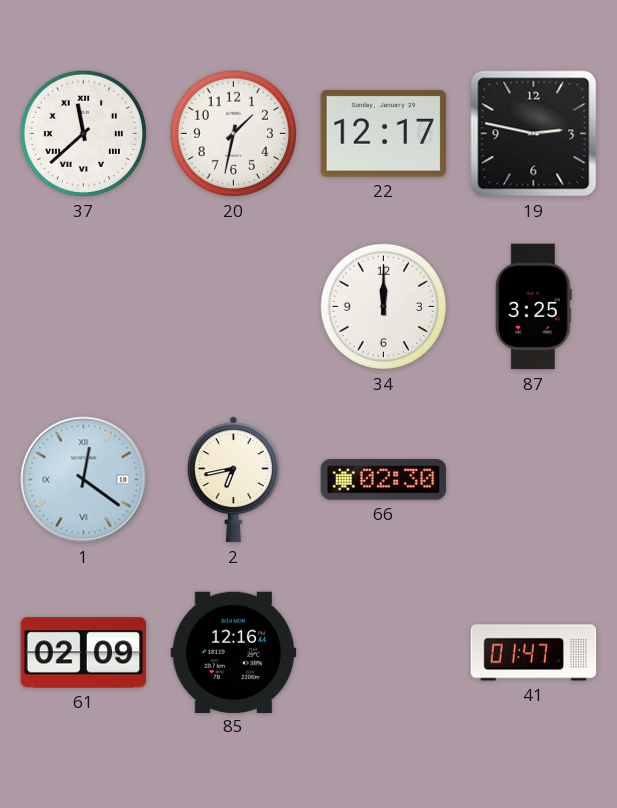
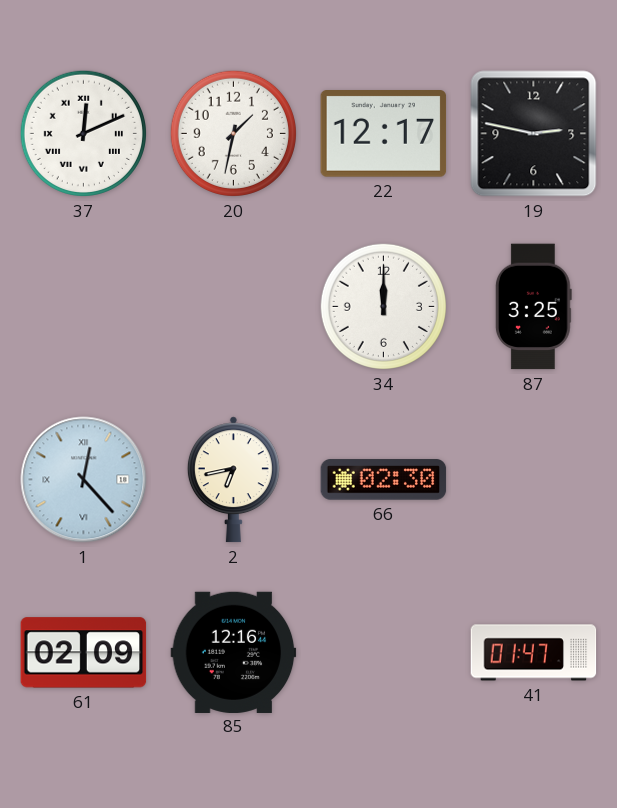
37: 11:38 -> 12:11 (83, 133)
1: 12:21 -> 12:23 (84, 480)
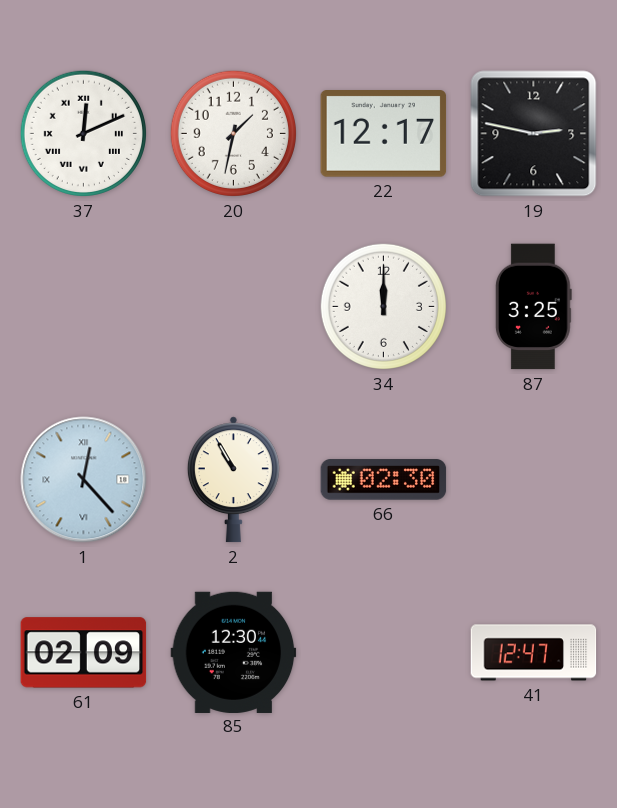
2: 6:43 -> 10:55 (233, 480)
85: 12:16 -> 12:30 (234, 652)
41: 01:47 -> 12:47 (534, 653)
